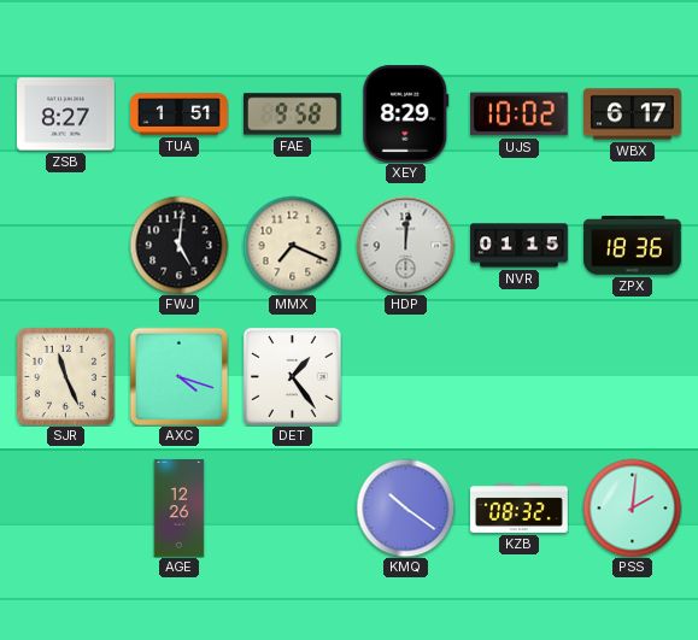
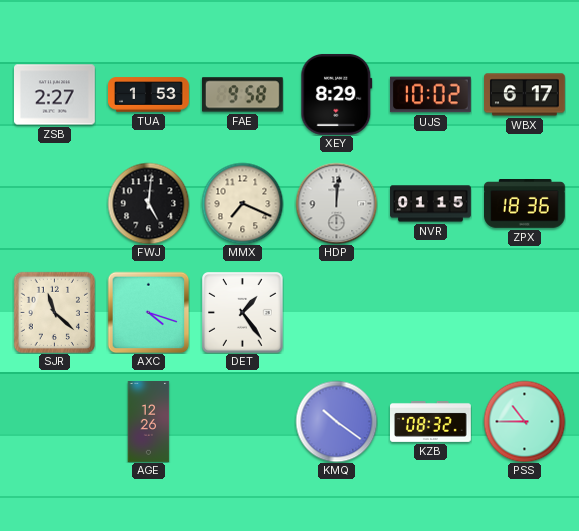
ZSB: 8:27 -> 2:27 (55, 95)
TUA: 1:51 -> 1:53 (149, 95)
SJR: 11:26 -> 11:22 (54, 312)
PSS: 2:01 -> 10:45 (524, 421)
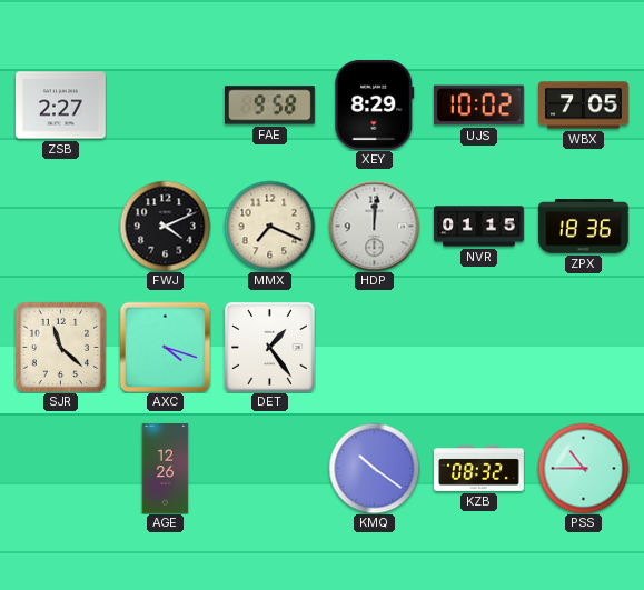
TUA: 1:53 -> none (149, 95)
WBX: 6:17 -> 7:05 (584, 106)
FWJ: 5:01 -> 4:11 (165, 226)
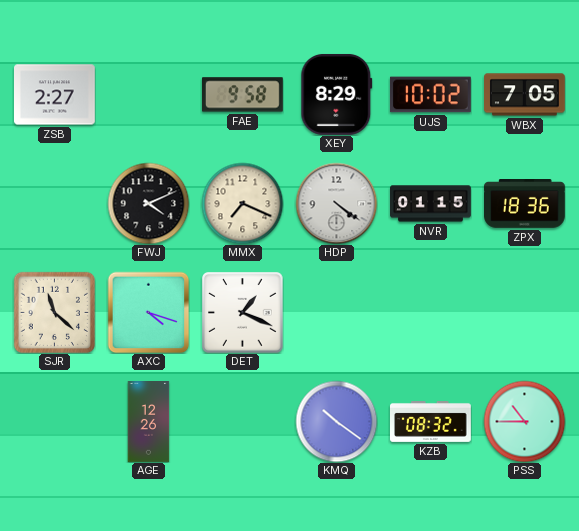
HDP: 12:01 -> 4:21 (336, 203)
DET: 1:24 -> 1:19 (242, 312)
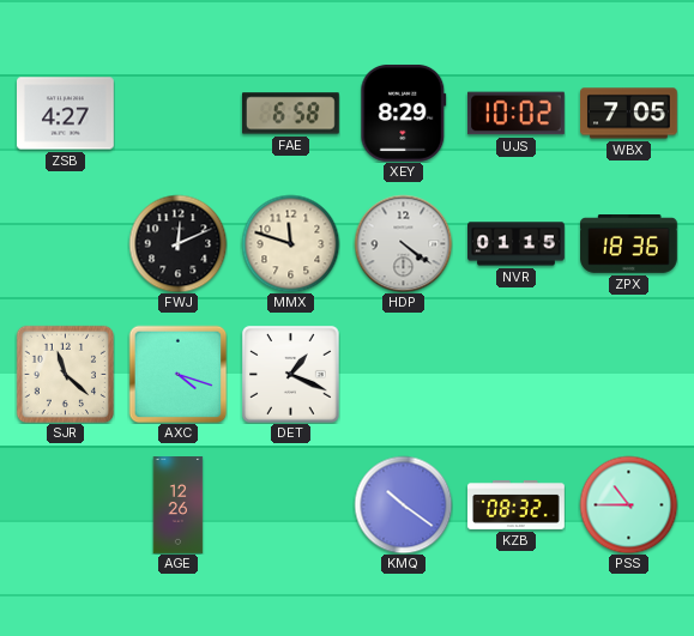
ZSB: 2:27 -> 4:27 (66, 114)
FAE: 9:58 -> 6:58 (290, 114)
FWJ: 4:11 -> 12:11 (177, 243)
MMX: 7:19 -> 11:48 (290, 243)
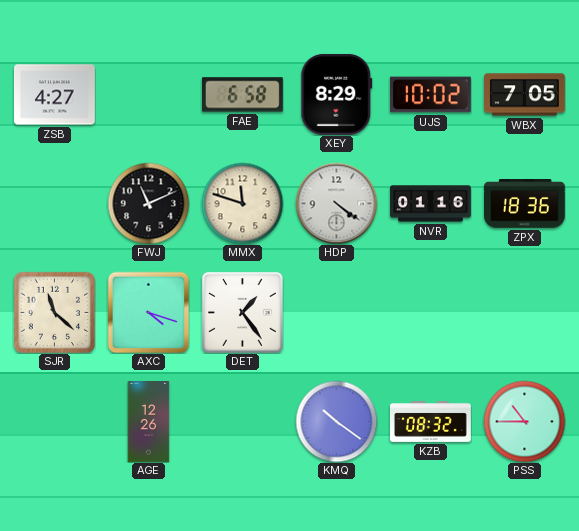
FWJ: 12:11 -> 11:11 (148, 203)
NVR: 01:15 -> 01:16 (431, 204)
DET: 1:19 -> 1:24 (242, 312)
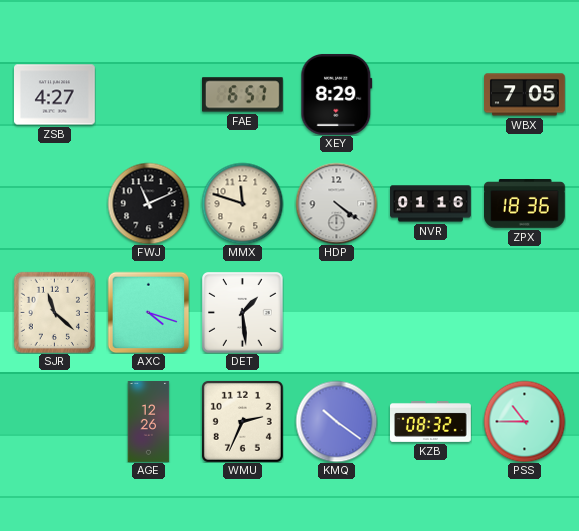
FAE: 6:58 -> 6:57 (242, 95)
UJS: 10:02 -> none (430, 95)
DET: 1:24 -> 1:29 (242, 312)
WMU: none -> 2:34 (242, 421)
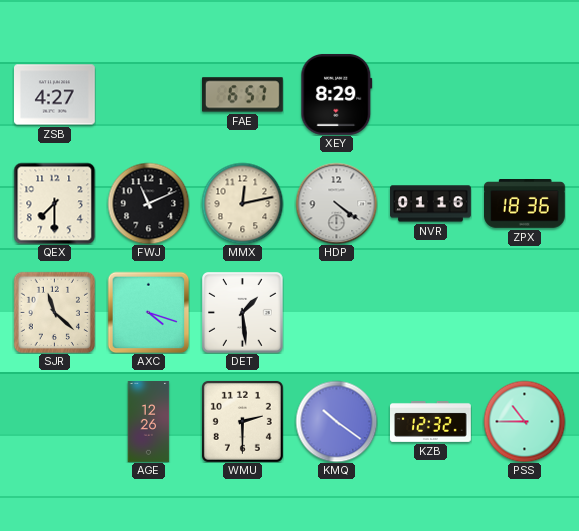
WBX: 7:05 -> none (525, 95)
QEX: none -> 7:30 (54, 203)
MMX: 11:48 -> 12:13 (242, 203)
WMU: 2:34 -> 2:30 (242, 421)
KZB: 08:32 -> 12:32 (431, 422)
